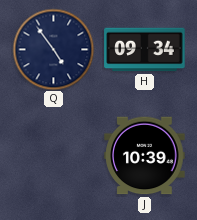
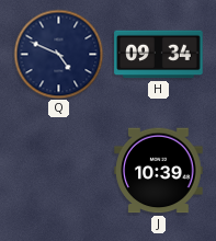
Q: 4:54 -> 4:49 (58, 54)
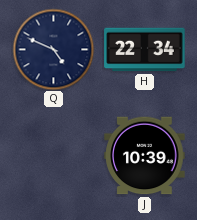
H: 09:34 -> 22:34 (145, 50)
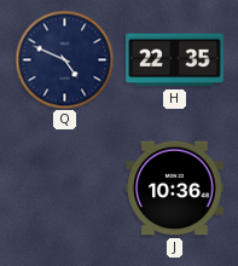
H: 22:34 -> 22:35 (175, 60)
J: 10:39 -> 10:36 (175, 189)
